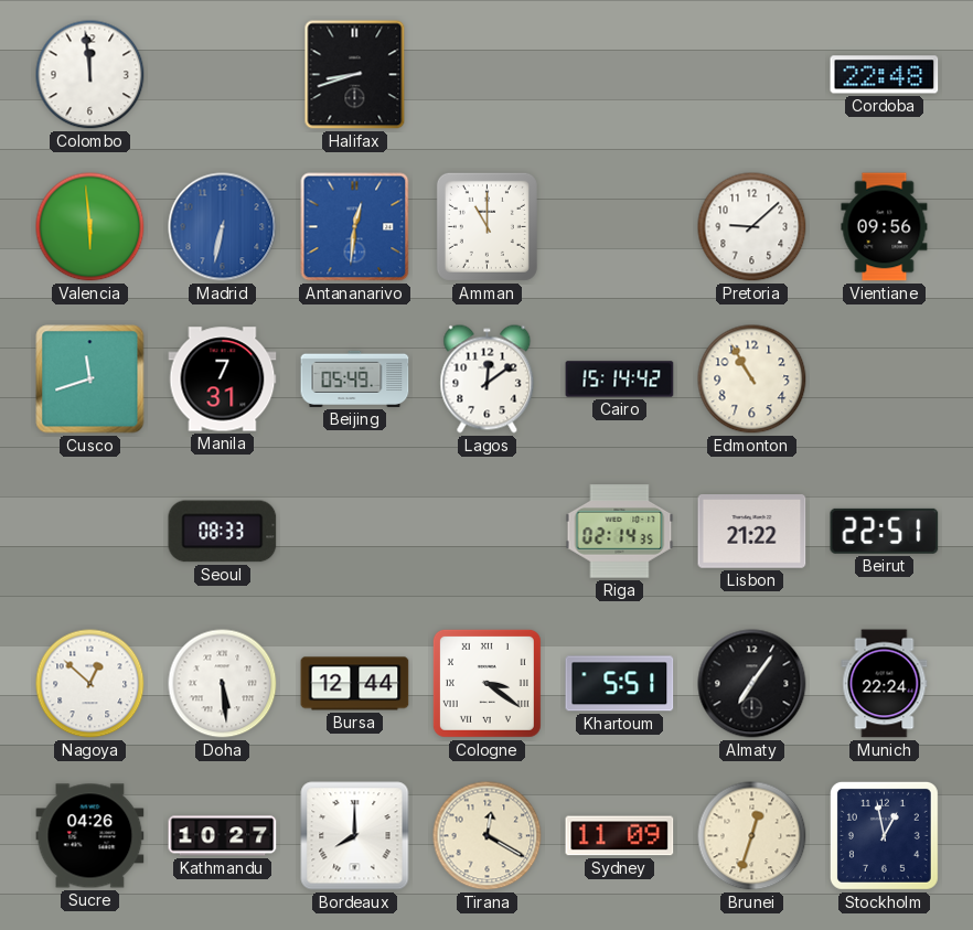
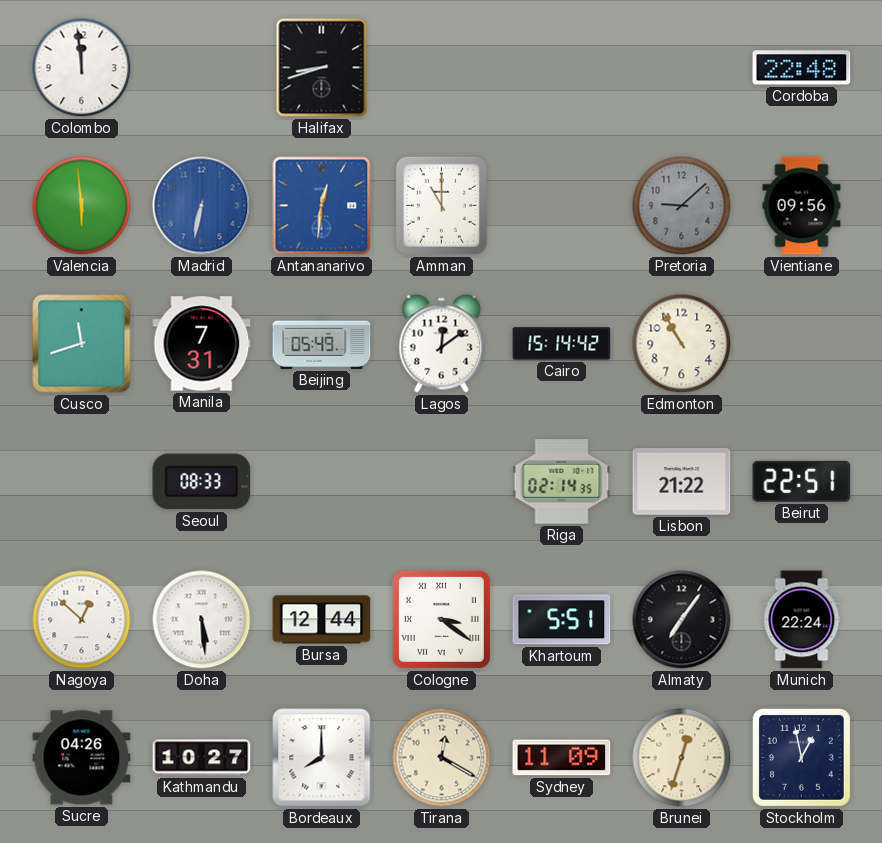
Pretoria dial: white -> grey (682, 206)
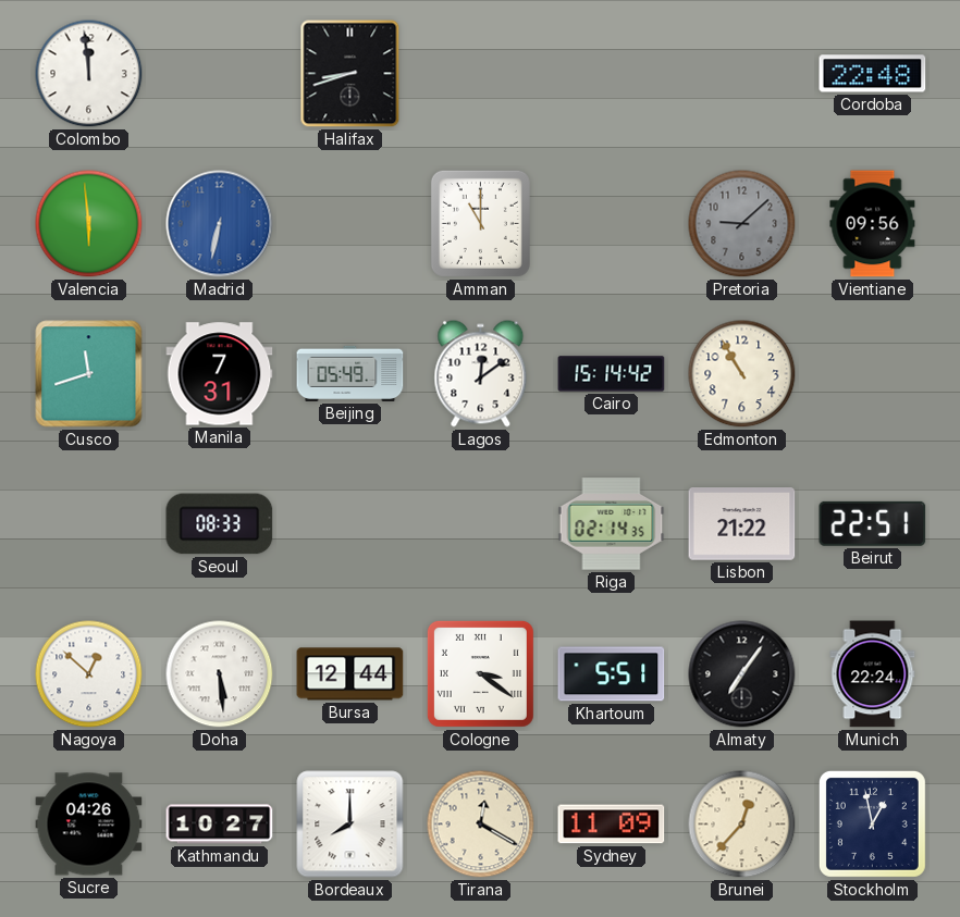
Antananarivo: 12:31 -> none (322, 206)
Brunei: 12:33 -> 12:37 (742, 825)
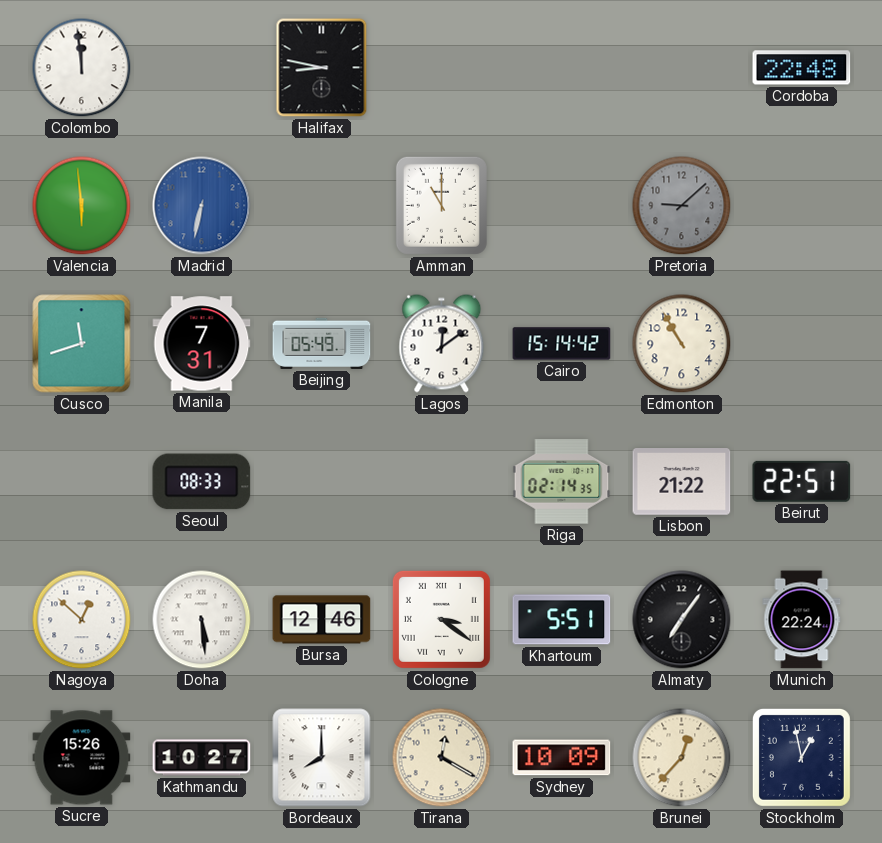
Halifax: 8:42 -> 8:47 (322, 68)
Vientiane: 09:56 -> none (873, 224)
Bursa: 12:44 -> 12:46 (322, 620)
Sucre: 04:26 -> 15:26 (82, 758)
Sydney: 11:09 -> 10:09 (562, 758)
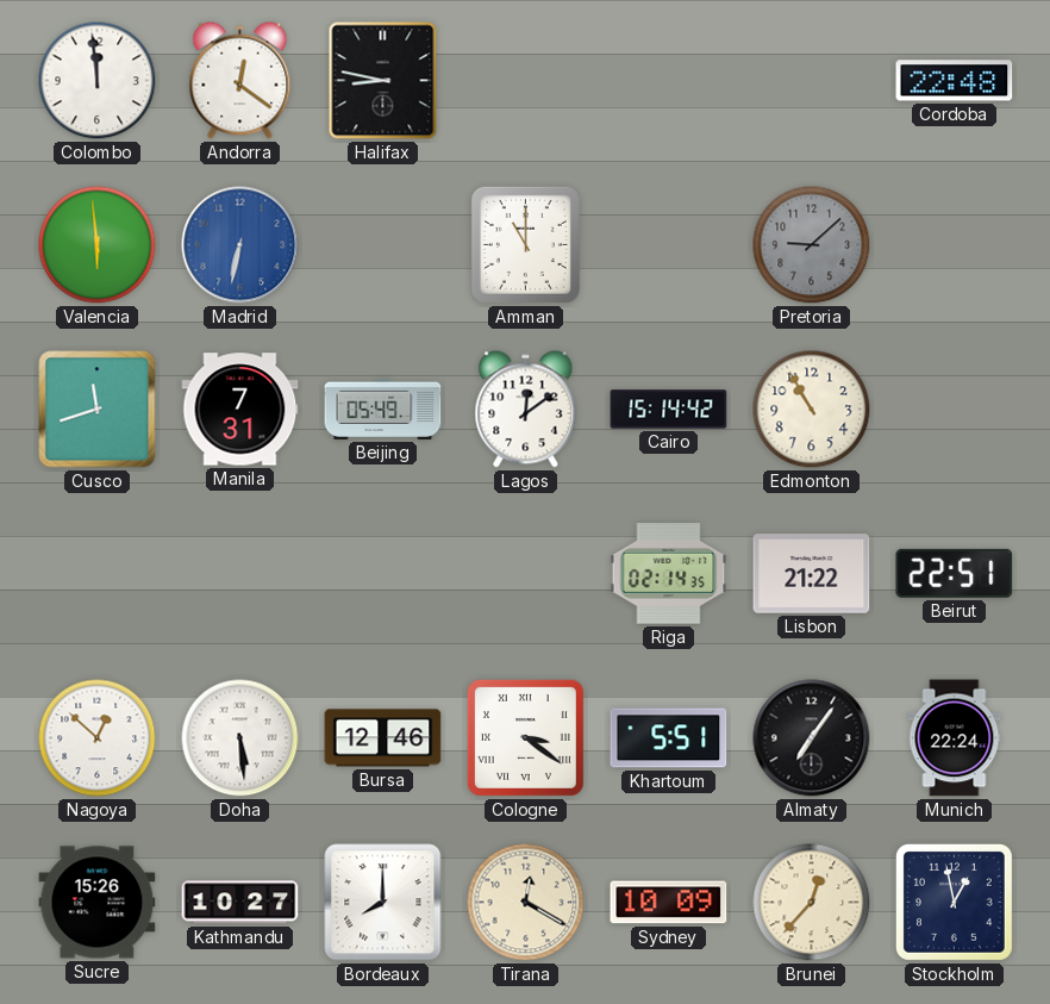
Andorra: none -> 12:21 (240, 81)
Seoul: 08:33 -> none (202, 482)
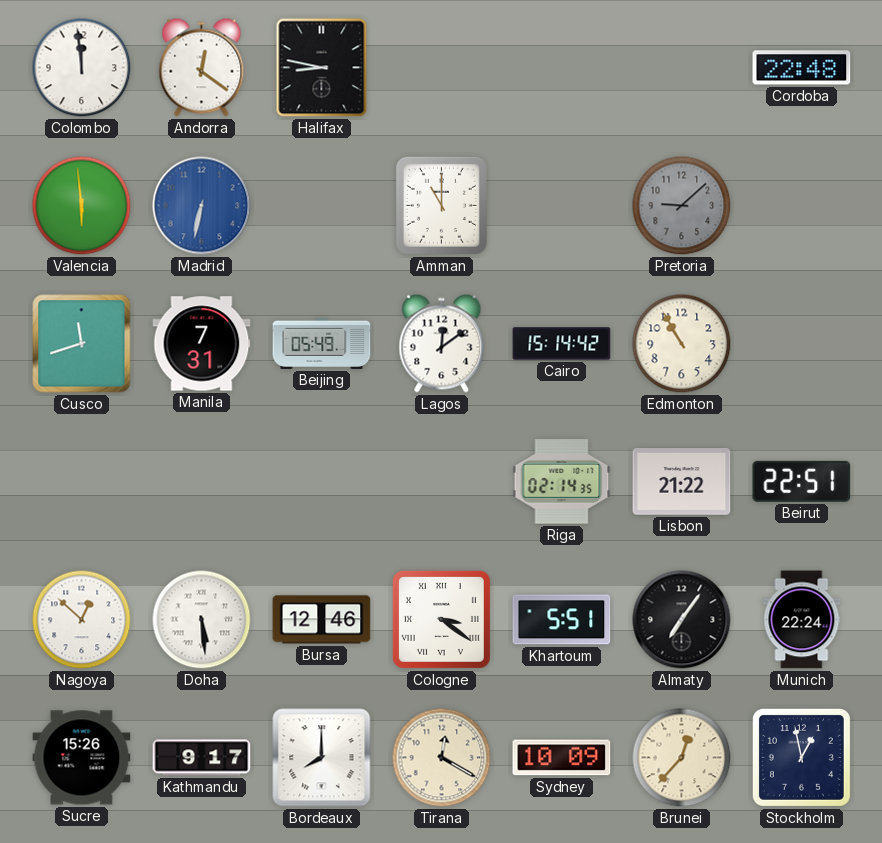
Kathmandu: 10:27 -> 9:17 (202, 758)
